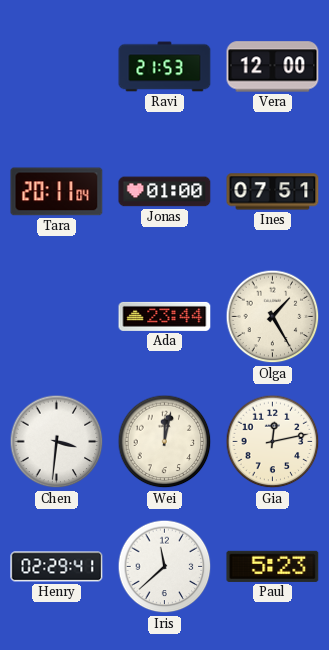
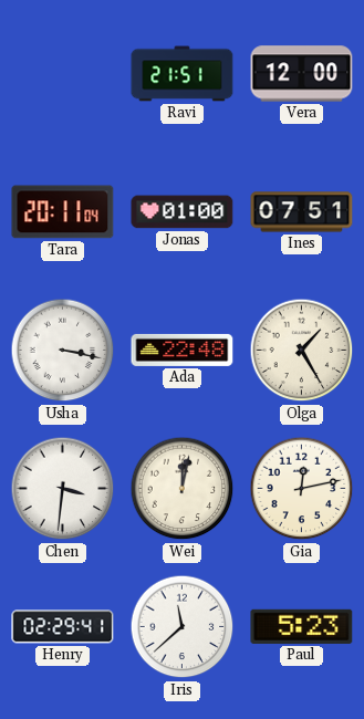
Ravi: 21:53 -> 21:51 (183, 74)
Usha: none -> 3:17 (63, 351)
Ada: 23:44 -> 22:48 (183, 350)
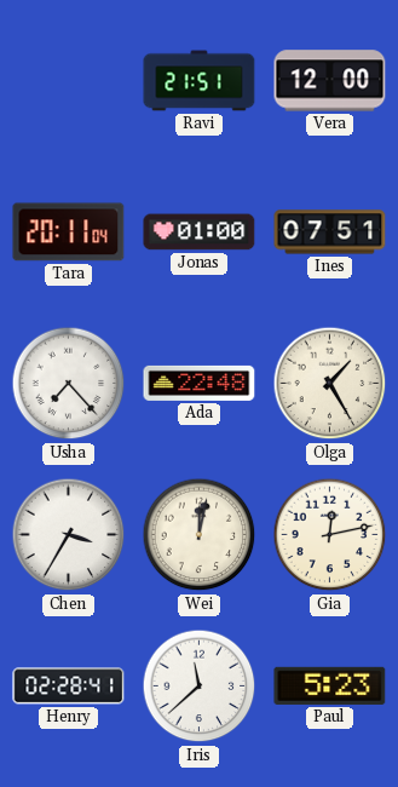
Usha: 3:17 -> 7:23 (69, 384)
Chen: 3:31 -> 3:35 (69, 535)
Henry: 02:29 -> 02:28 (69, 687)
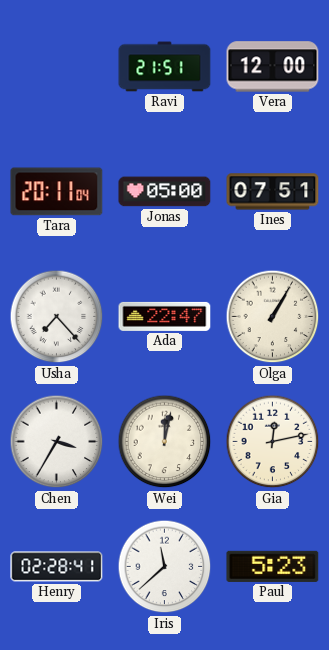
Jonas: 01:00 -> 05:00 (165, 192)
Ada: 22:48 -> 22:47 (165, 316)
Olga: 1:25 -> 1:05 (273, 317)
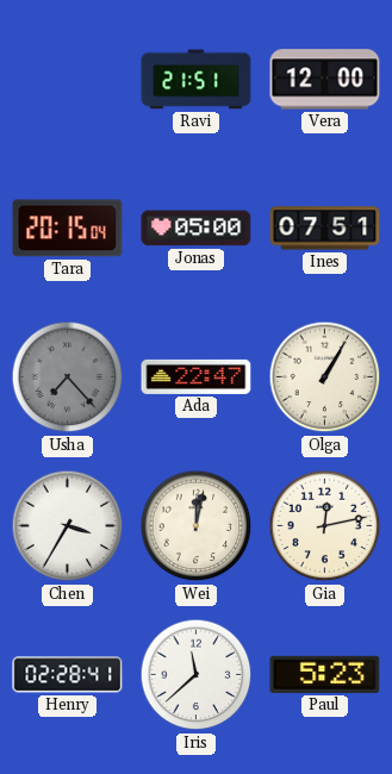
Tara: 20:11 -> 20:15 (68, 229)
Usha dial: white -> grey (68, 377)
